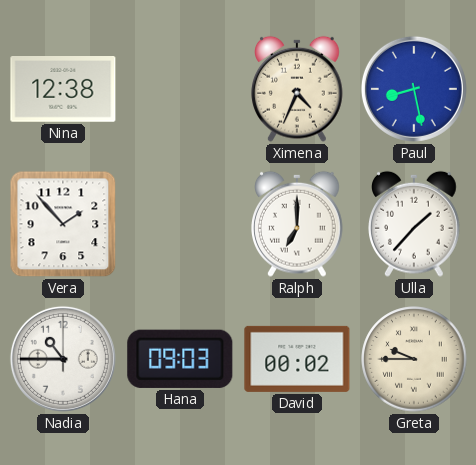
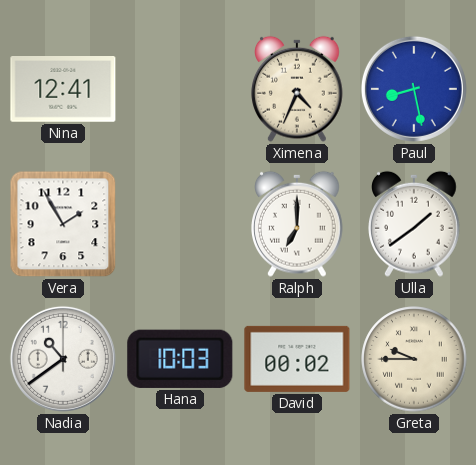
Nina: 12:38 -> 12:41 (63, 90)
Vera: 1:53 -> 1:55 (63, 224)
Ulla: 1:37 -> 1:39 (415, 224)
Nadia: 10:45 -> 10:39 (63, 359)
Hana: 09:03 -> 10:03 (180, 359)
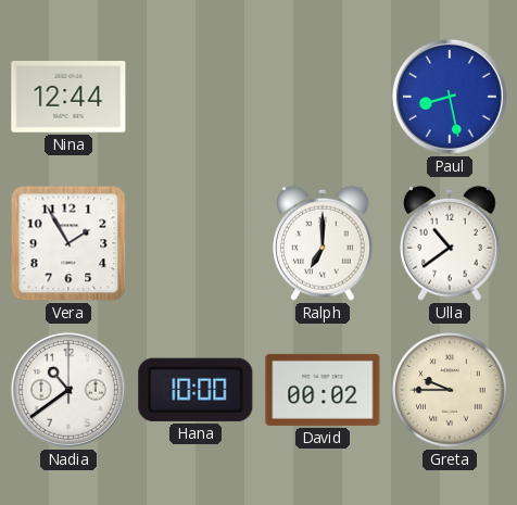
Nina: 12:41 -> 12:44 (68, 98)
Ximena: 4:34 -> none (298, 89)
Ulla: 1:39 -> 10:39 (451, 243)
Hana: 10:03 -> 10:00 (196, 390)
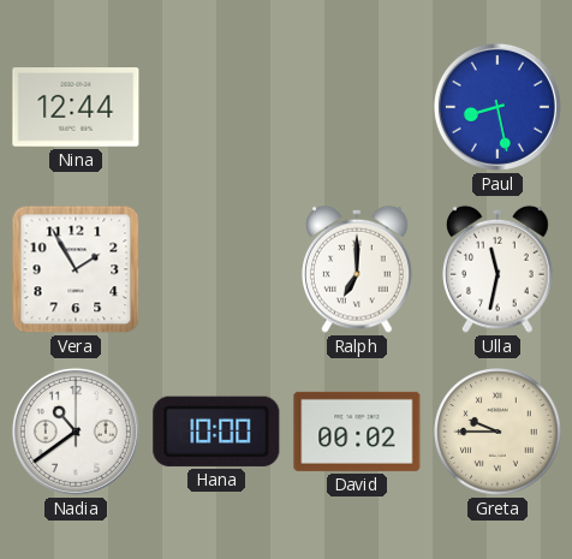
Ulla: 10:39 -> 11:32 (499, 269)
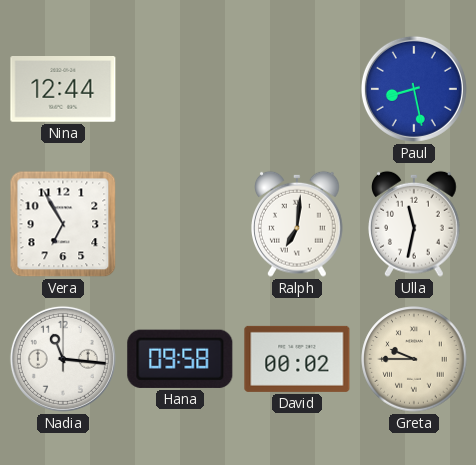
Vera: 1:55 -> 6:55 (63, 224)
Ralph: 7:00 -> 7:01 (298, 224)
Nadia: 10:39 -> 11:16 (63, 359)
Hana: 10:00 -> 09:58 (180, 359)
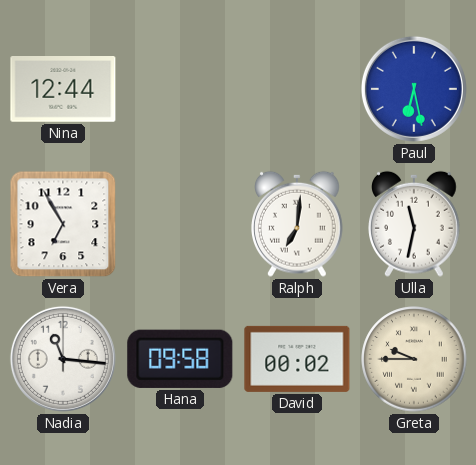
Paul: 8:28 -> 6:28 (414, 89)
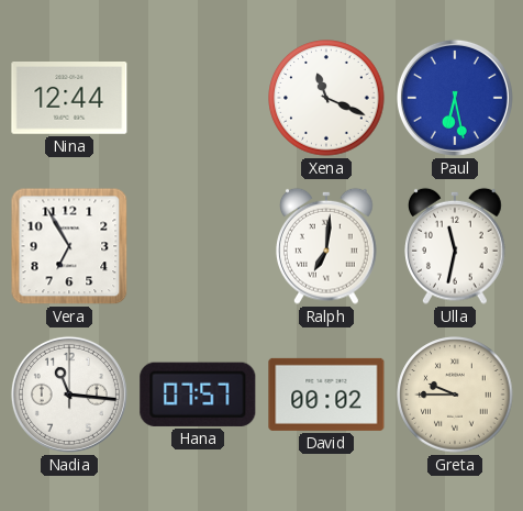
Xena: none -> 11:19 (326, 98)
Hana: 09:58 -> 07:57 (198, 395)
